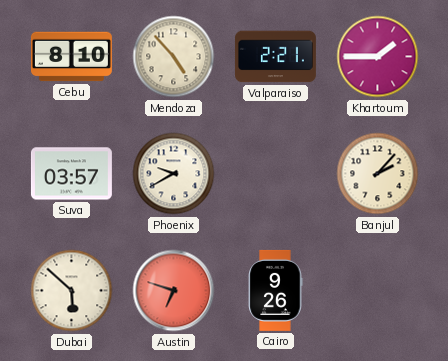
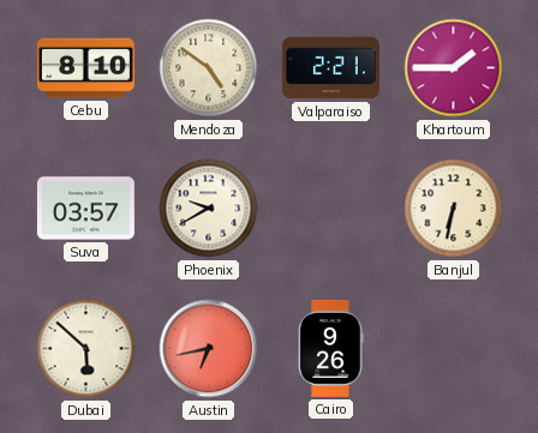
Mendoza: 4:53 -> 4:51 (209, 68)
Banjul: 2:07 -> 6:32 (454, 209)
Austin: 6:48 -> 6:43 (209, 349)
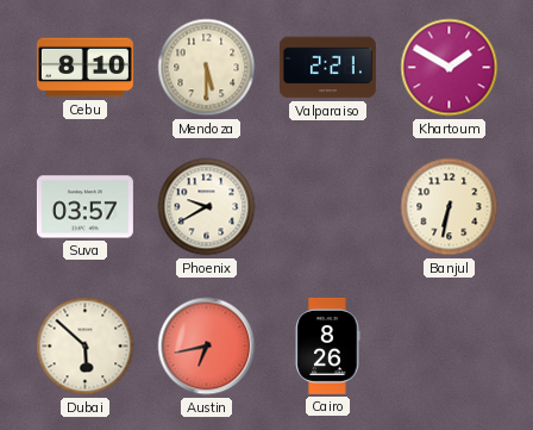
Mendoza: 4:51 -> 5:30 (207, 68)
Khartoum: 1:45 -> 1:50 (450, 68)
Cairo: 9:26 -> 8:26 (327, 345)
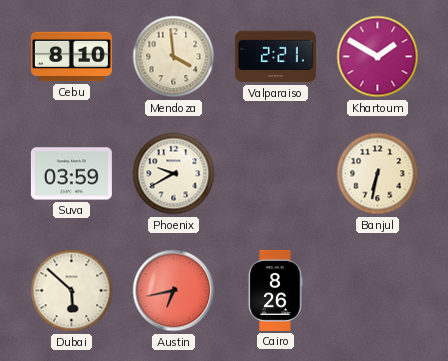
Mendoza: 5:30 -> 3:59 (174, 57)
Suva: 03:57 -> 03:59 (71, 174)
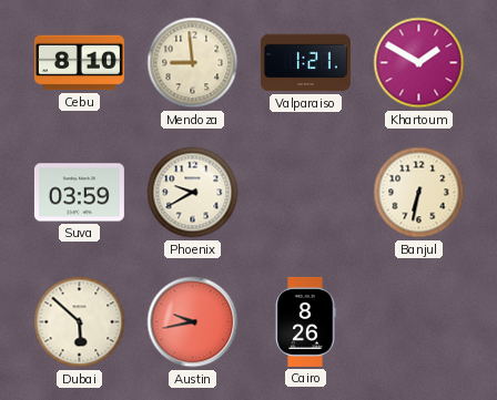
Mendoza: 3:59 -> 8:59 (193, 63)
Valparaiso: 2:21 -> 1:21 (305, 63)
Austin: 6:43 -> 9:43 (193, 322)
